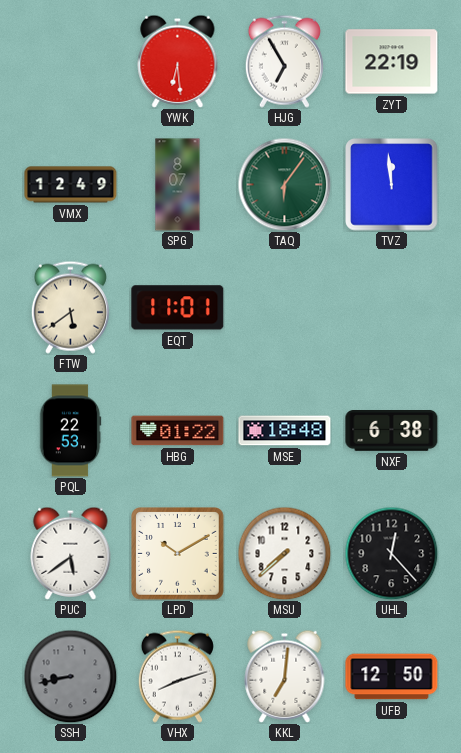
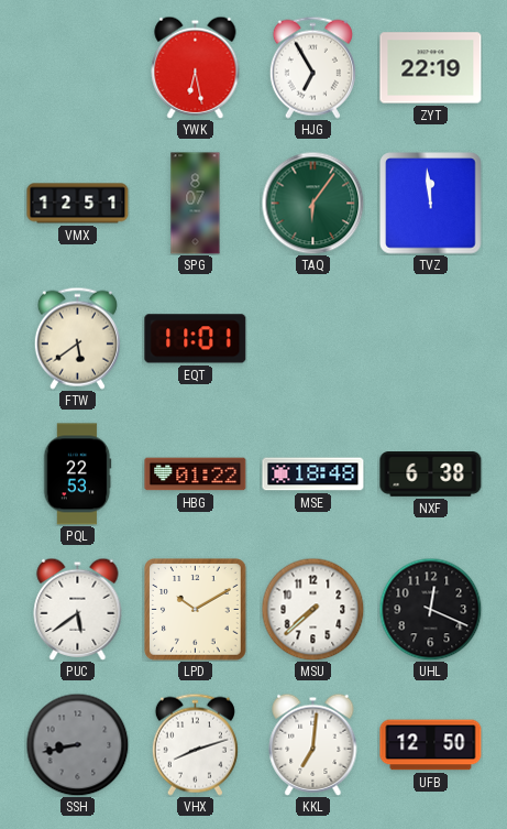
YWK: 6:29 -> 6:28 (196, 67)
VMX: 12:49 -> 12:51 (78, 204)
UHL: 12:23 -> 12:19 (430, 609)
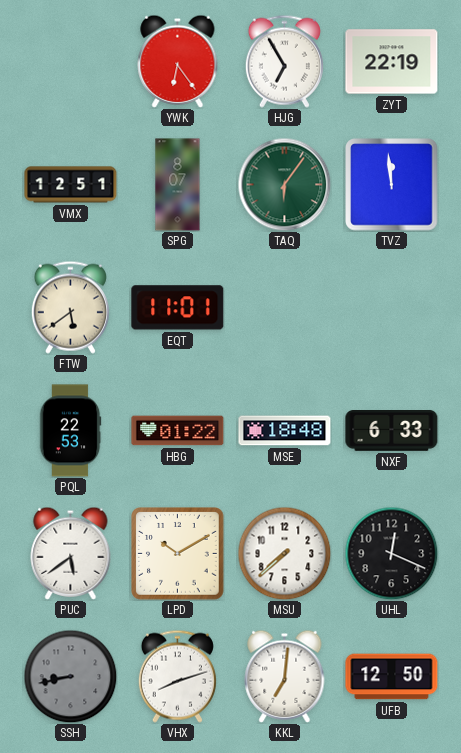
YWK: 6:28 -> 6:24 (178, 61)
NXF: 6:38 -> 6:33 (392, 431)
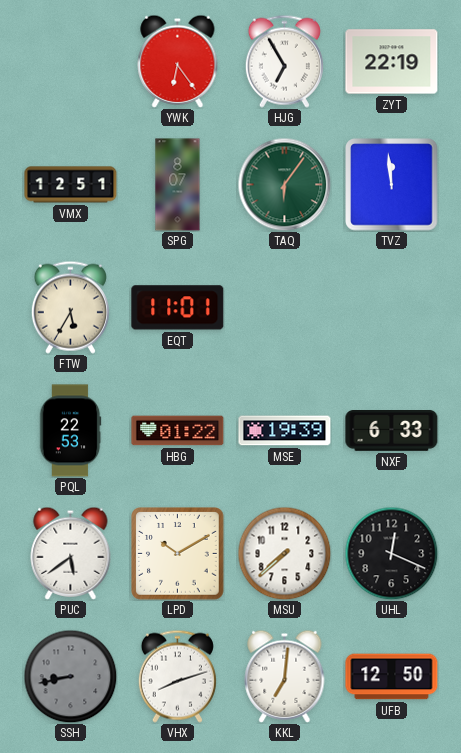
FTW: 5:39 -> 5:35 (70, 307)
MSE: 18:48 -> 19:39 (285, 431)
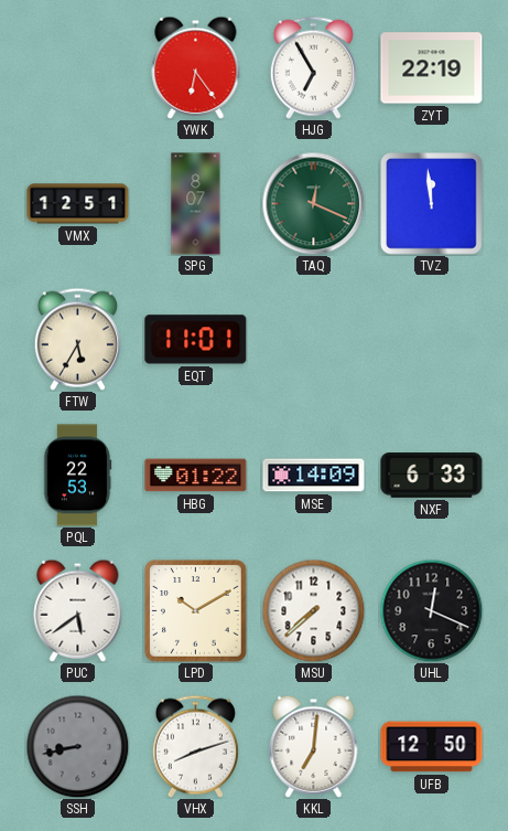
TAQ: 6:06 -> 12:19 (313, 203)
MSE: 19:39 -> 14:09 (314, 476)
